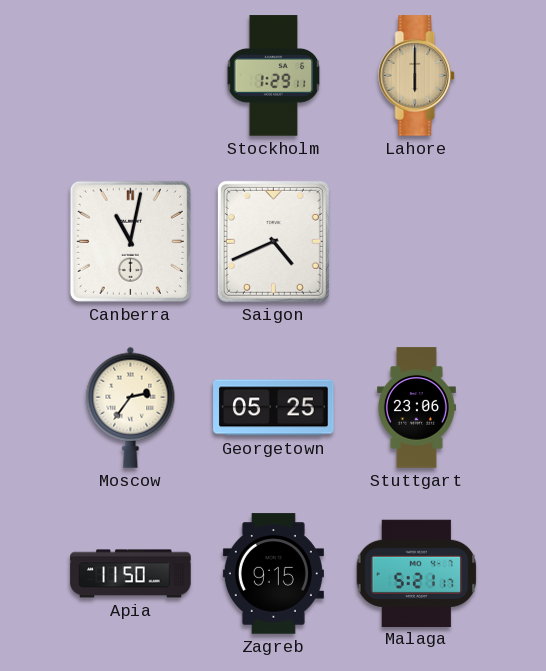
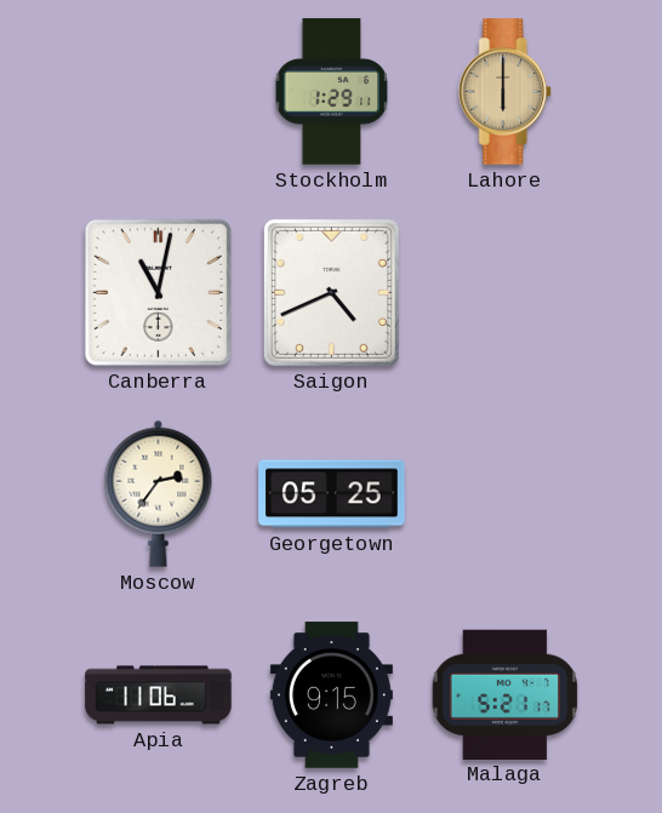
Stuttgart: 23:06 -> none (416, 408)
Apia: 11:50 -> 11:06 (159, 695)
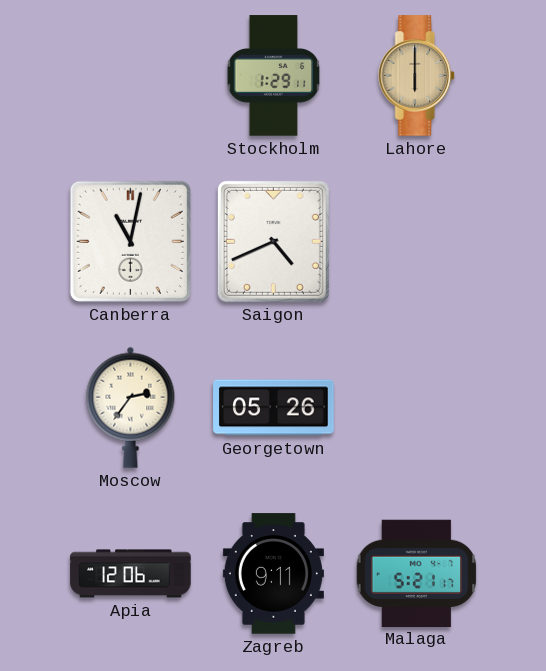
Georgetown: 05:25 -> 05:26 (274, 408)
Apia: 11:06 -> 12:06 (131, 574)
Zagreb: 9:15 -> 9:11 (273, 574)
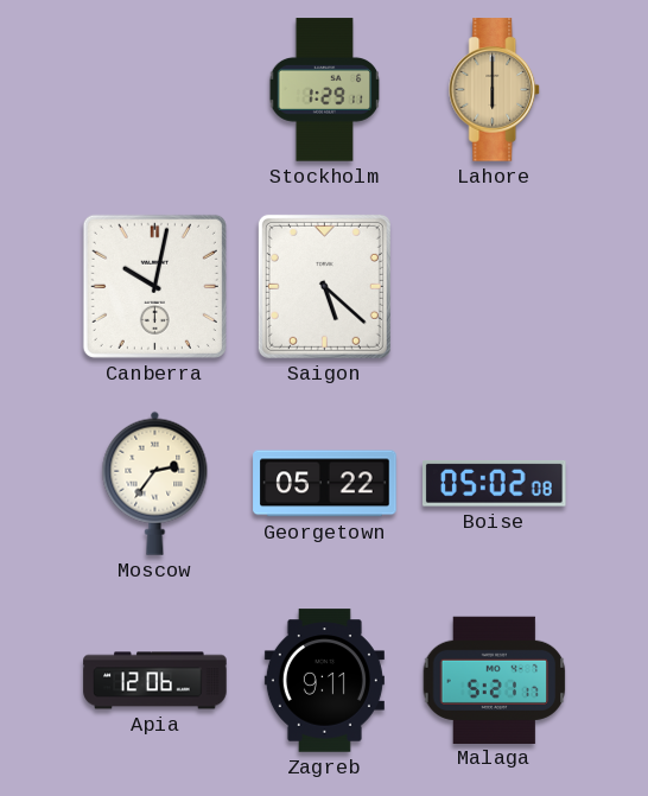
Canberra: 11:02 -> 10:02 (154, 286)
Saigon: 4:41 -> 5:22 (324, 286)
Georgetown: 05:26 -> 05:22 (325, 484)
Boise: none -> 05:02 (495, 484)
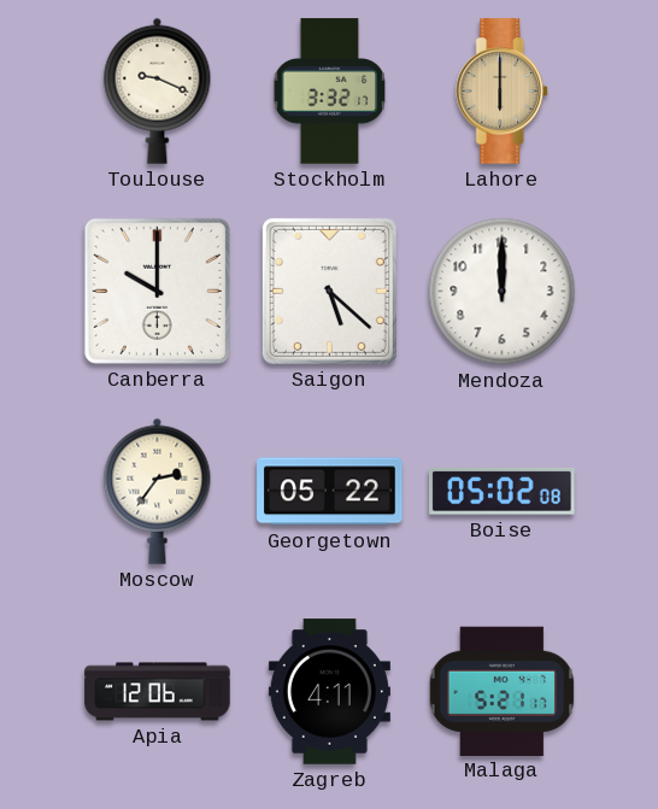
Toulouse: none -> 9:19 (158, 90)
Stockholm: 1:29 -> 3:32 (330, 92)
Canberra: 10:02 -> 10:00 (157, 291)
Mendoza: none -> 12:00 (503, 292)
Zagreb: 9:11 -> 4:11 (329, 692)
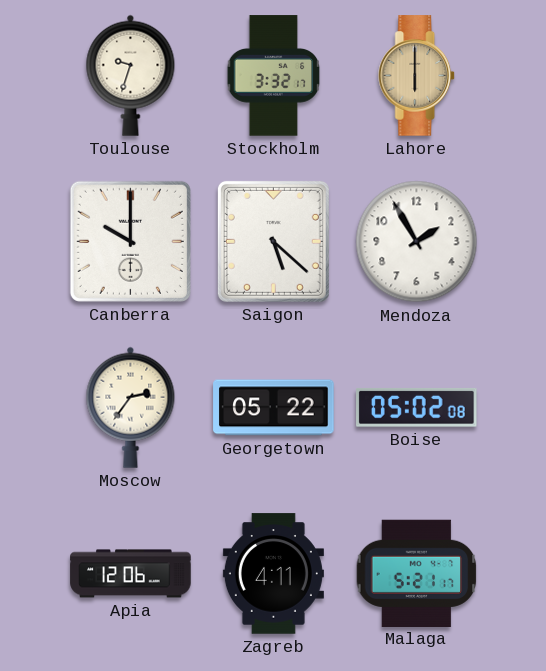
Toulouse: 9:19 -> 9:33 (131, 75)
Mendoza: 12:00 -> 1:55 (417, 242)
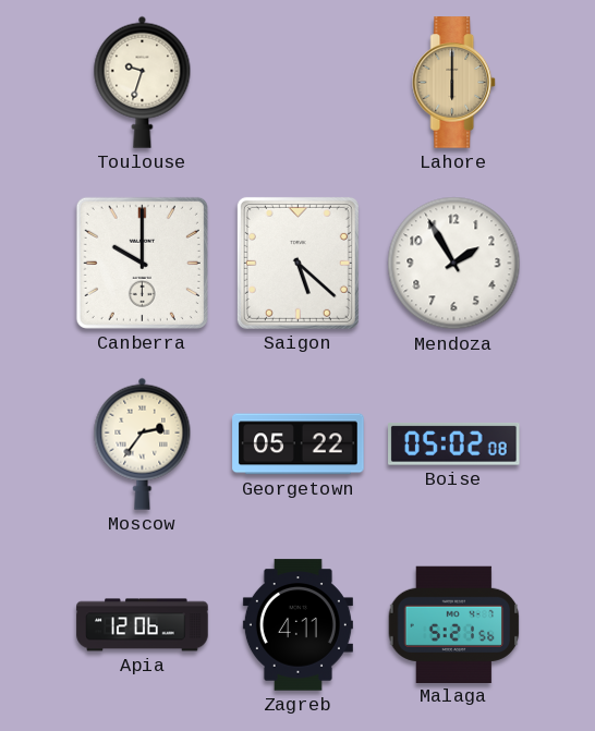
Stockholm: 3:32 -> none (274, 76)
Malaga: 5:21:17 -> 5:21:56 (454, 624)
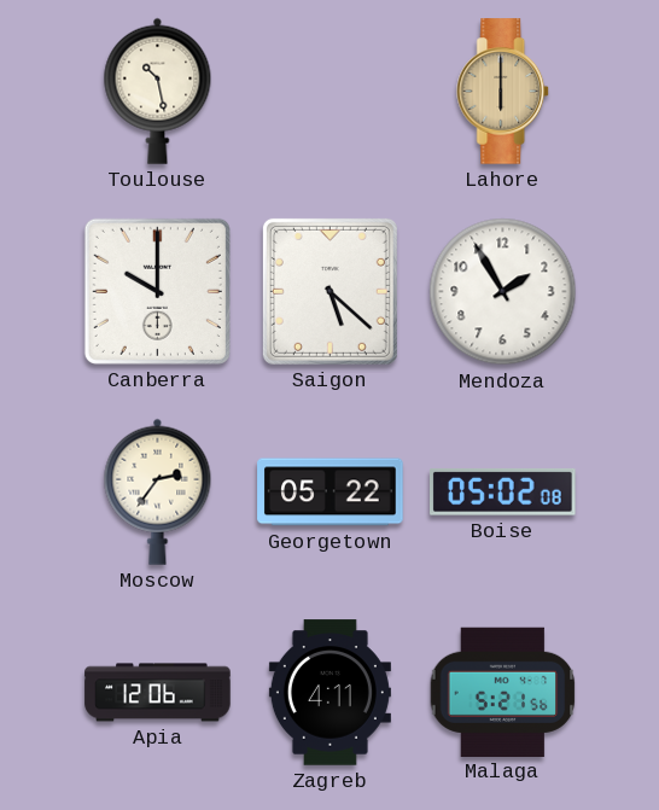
Toulouse: 9:33 -> 10:28 (158, 91)
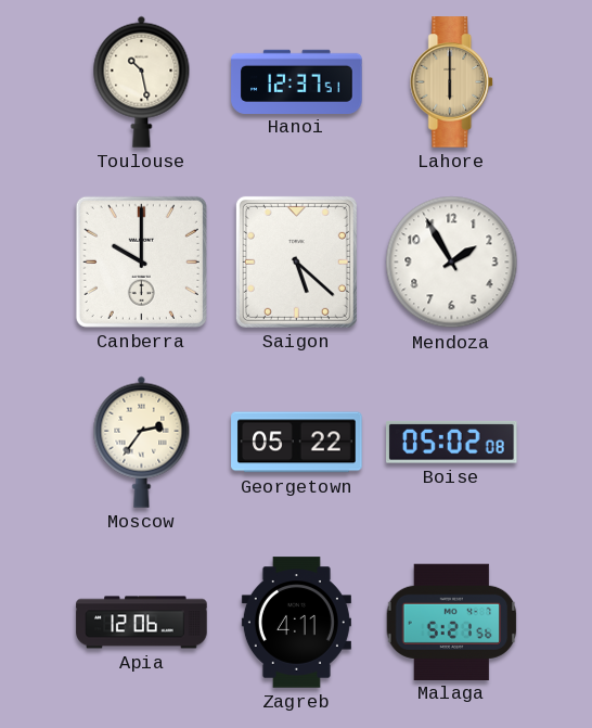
Hanoi: none -> 12:37 (297, 81)
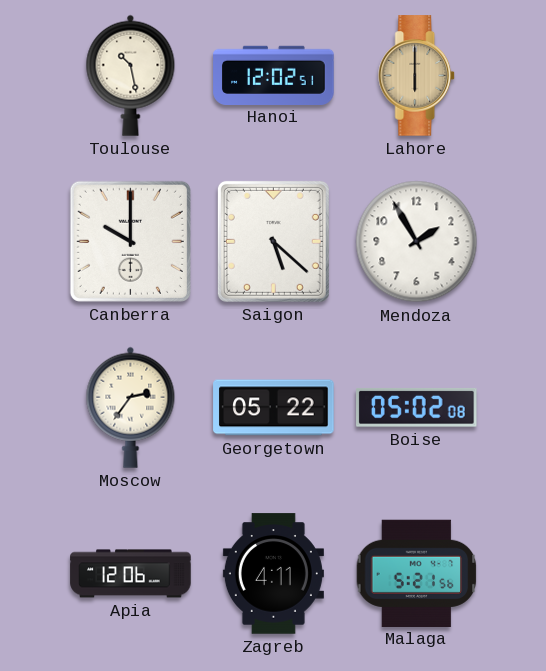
Hanoi: 12:37 -> 12:02 (274, 75)
